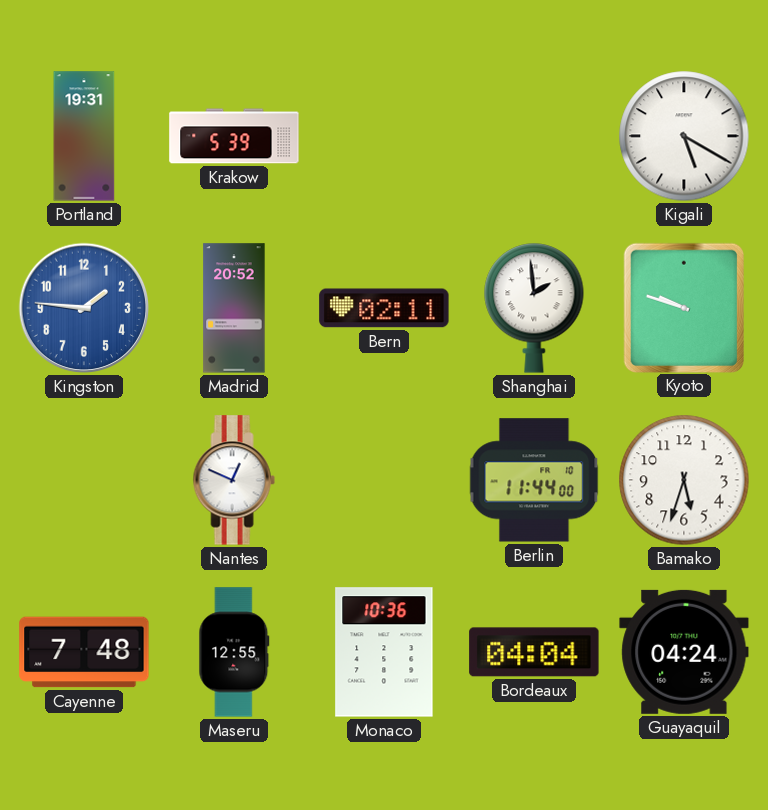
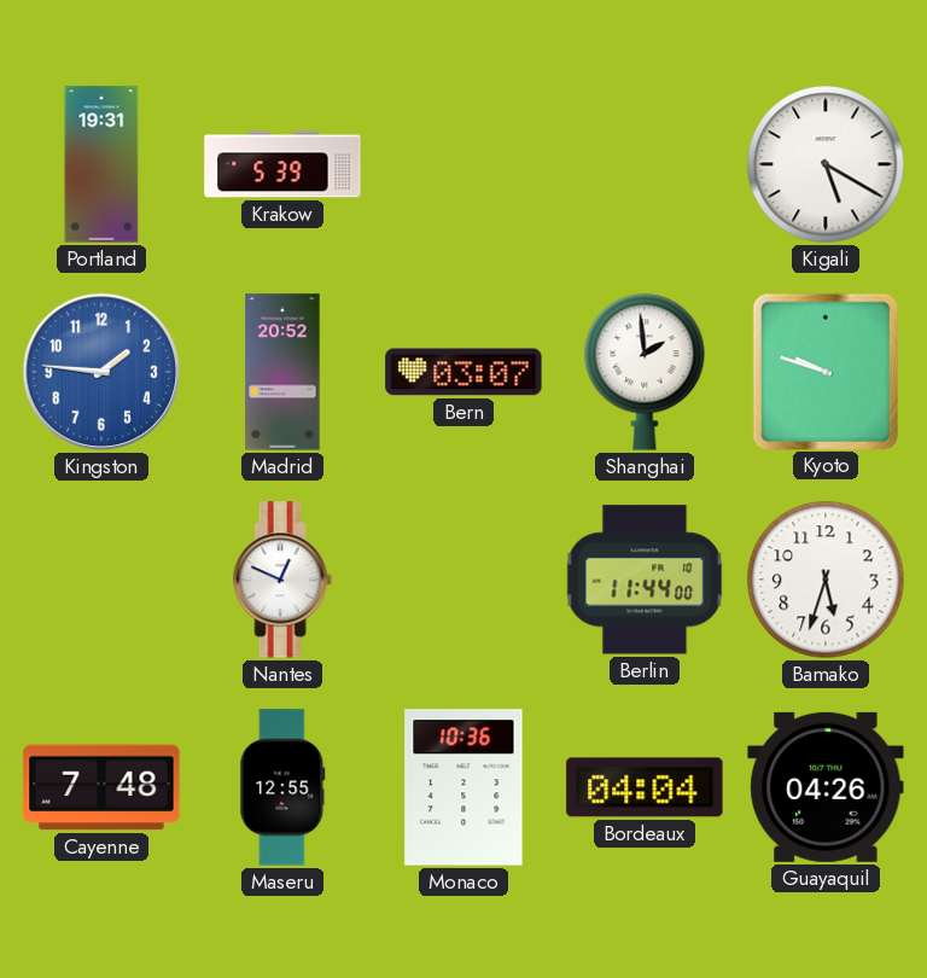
Bern: 02:11 -> 03:07 (463, 372)
Guayaquil: 04:24 -> 04:26 (826, 787)
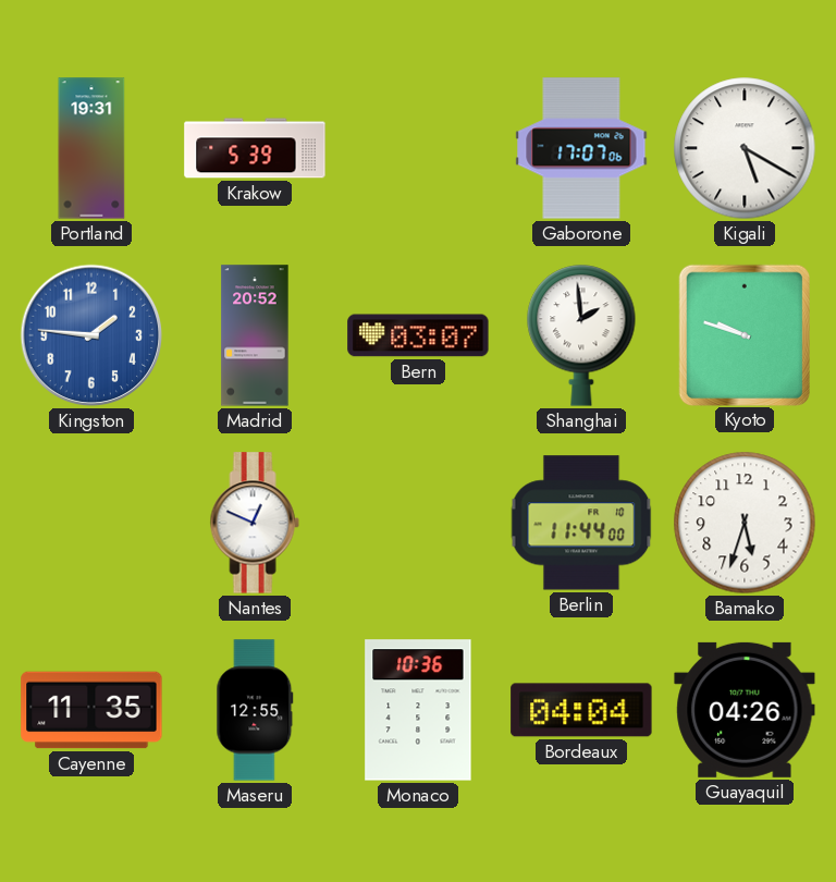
Gaborone: none -> 17:07 (581, 148)
Cayenne: 7:48 -> 11:35 (91, 710)
